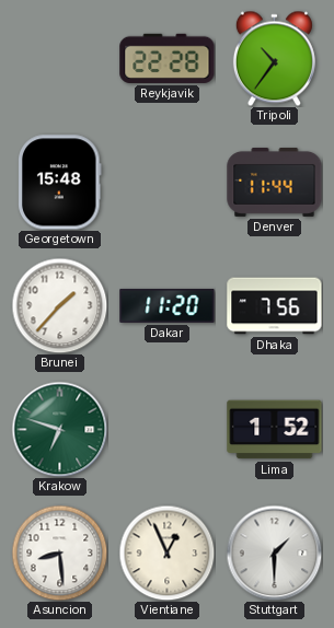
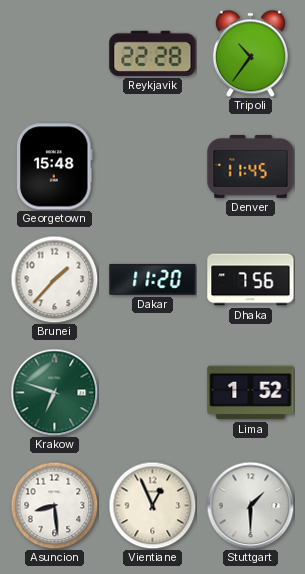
Denver: 11:44 -> 11:45 (251, 166)
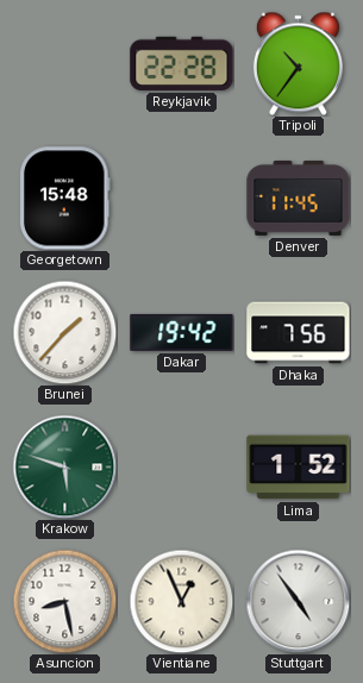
Dakar: 11:20 -> 19:42 (182, 332)
Krakow: 6:48 -> 5:48 (64, 466)
Asuncion: 8:29 -> 8:28 (64, 601)
Stuttgart: 1:30 -> 4:54 (298, 601)
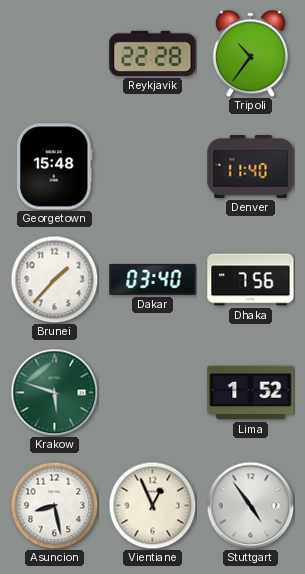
Denver: 11:45 -> 11:40 (251, 166)
Dakar: 19:42 -> 03:40 (153, 279)
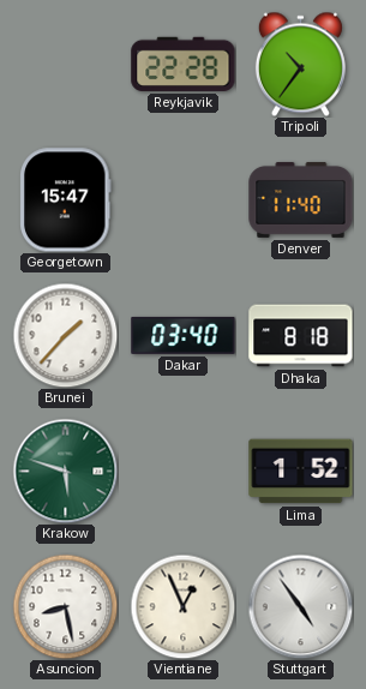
Georgetown: 15:48 -> 15:47 (66, 200)
Dhaka: 7:56 -> 8:18 (301, 336)
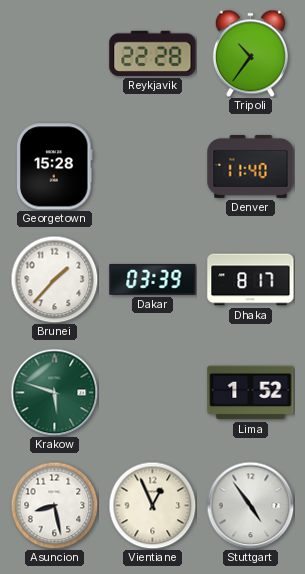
Georgetown: 15:47 -> 15:28 (55, 167)
Dakar: 03:40 -> 03:39 (153, 279)
Dhaka: 8:18 -> 8:17 (251, 280)
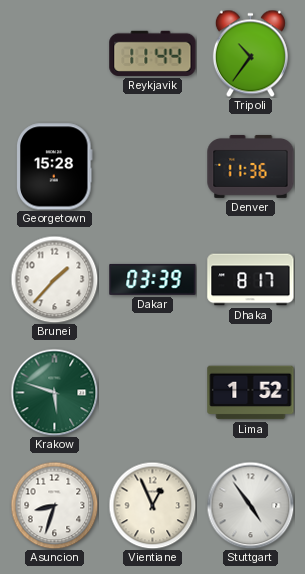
Reykjavik: 22:28 -> 11:44 (153, 53)
Denver: 11:40 -> 11:36 (251, 166)
Asuncion: 8:28 -> 8:33 (54, 505)
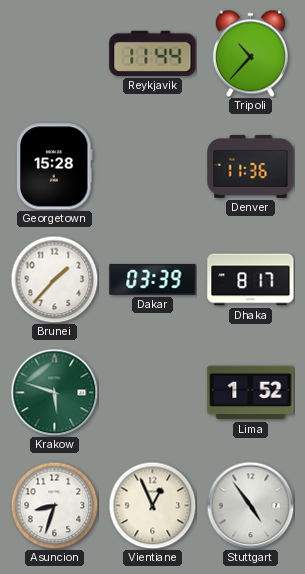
Tripoli: 10:36 -> 10:37 (250, 53)
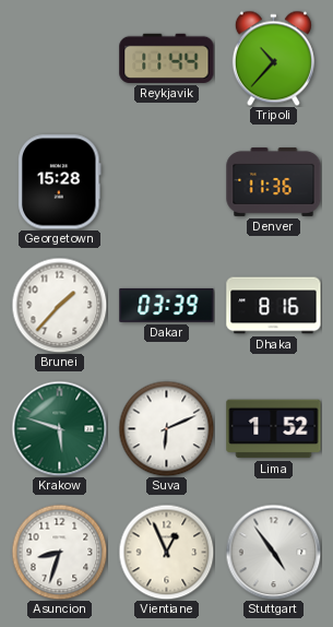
Dhaka: 8:17 -> 8:16 (274, 306)
Suva: none -> 6:11 (166, 428)
